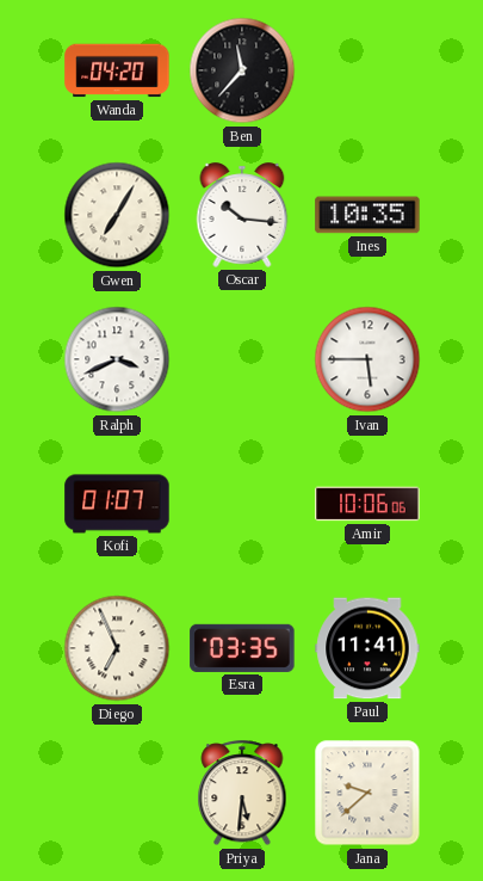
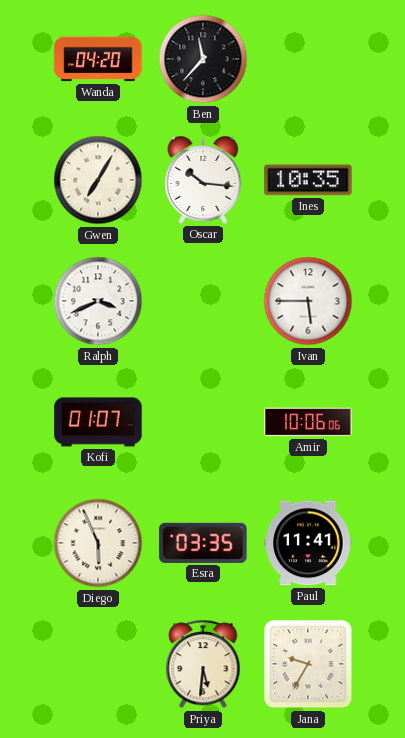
Diego: 6:56 -> 5:56 (98, 543)
Jana: 9:38 -> 9:35 (308, 664)
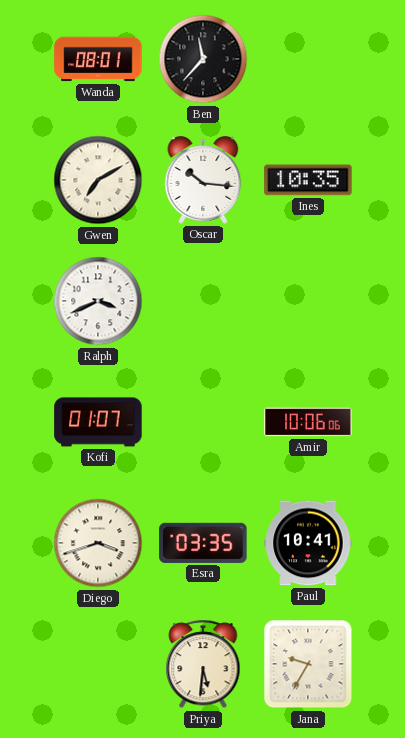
Wanda: 04:20 -> 08:01 (98, 59)
Gwen: 7:05 -> 7:10 (98, 180)
Ivan: 5:45 -> none (308, 301)
Diego: 5:56 -> 3:42 (98, 543)
Paul: 11:41 -> 10:41 (308, 543)
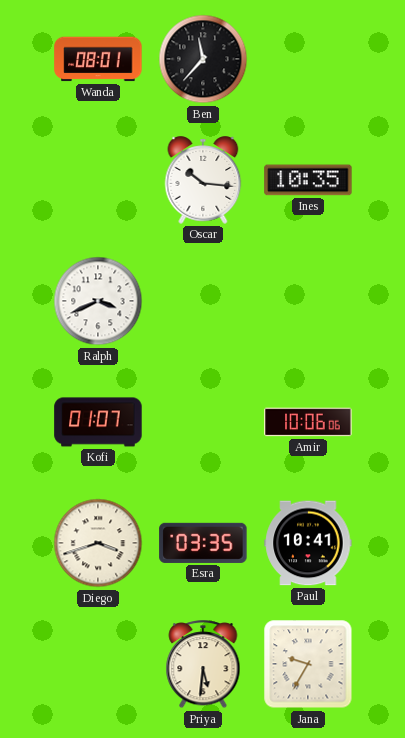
Gwen: 7:10 -> none (98, 180)
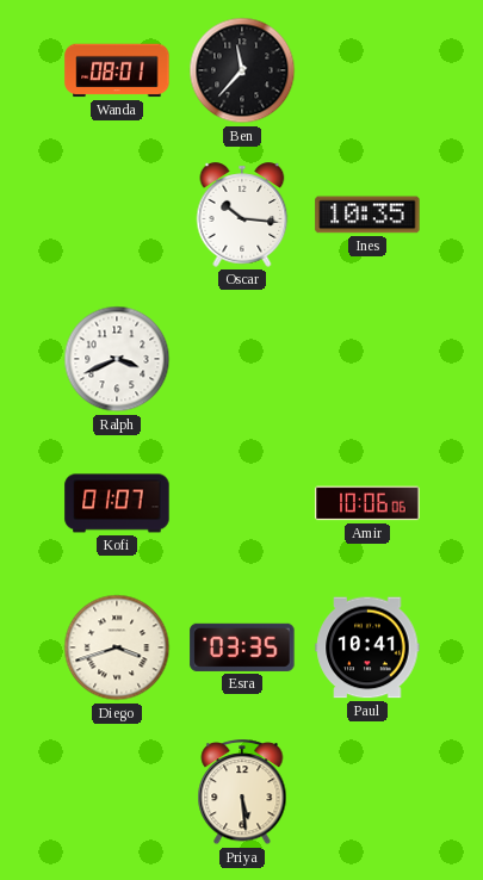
Priya: 5:31 -> 5:29 (242, 793)
Jana: 9:35 -> none (308, 664)
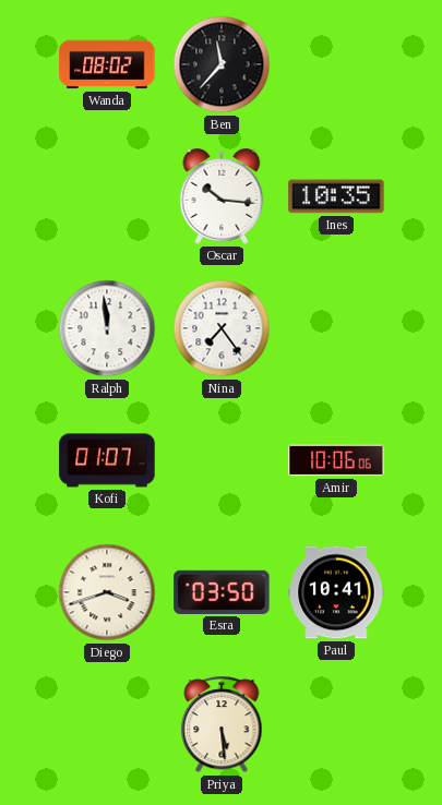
Wanda: 08:01 -> 08:02 (107, 64)
Ralph: 3:41 -> 11:59 (107, 328)
Nina: none -> 7:24 (222, 328)
Esra: 03:35 -> 03:50 (222, 592)
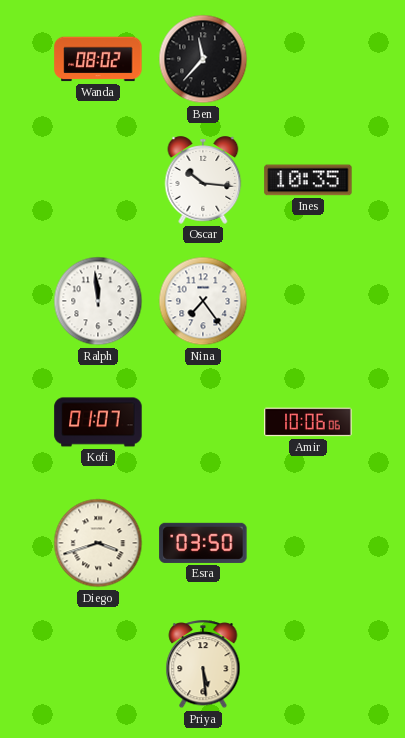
Paul: 10:41 -> none (336, 592)
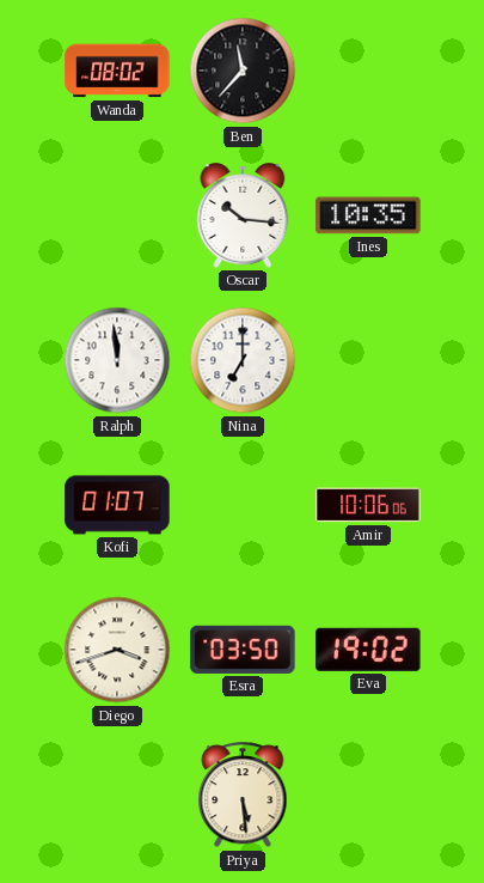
Nina: 7:24 -> 7:00 (243, 360)
Eva: none -> 19:02 (368, 650)
